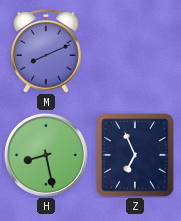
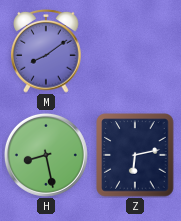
M: 8:11 -> 8:09 (46, 52)
Z: 6:56 -> 6:13 (135, 155)
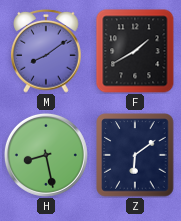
F: none -> 1:40 (135, 51)
Z: 6:13 -> 6:09 (135, 155)
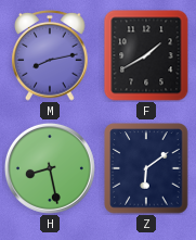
M: 8:09 -> 8:13 (50, 56)
